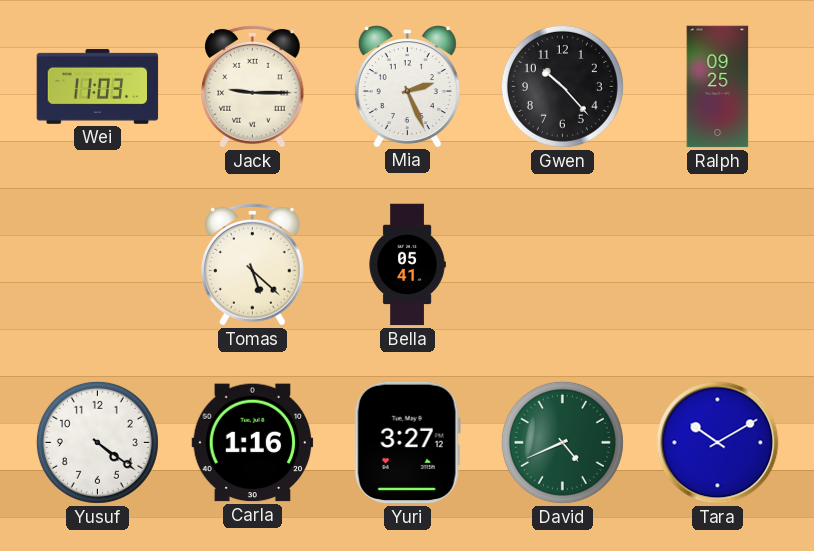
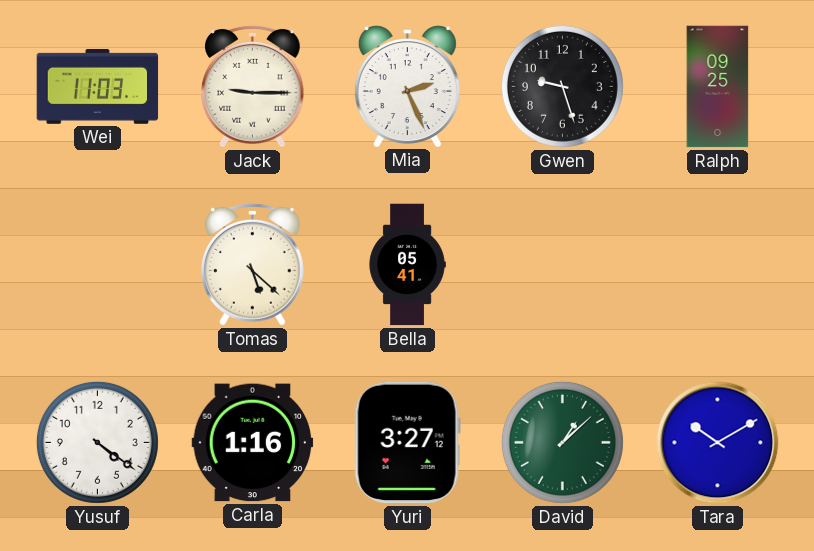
Gwen: 10:23 -> 9:27 (562, 86)
David: 4:41 -> 1:08 (562, 442)
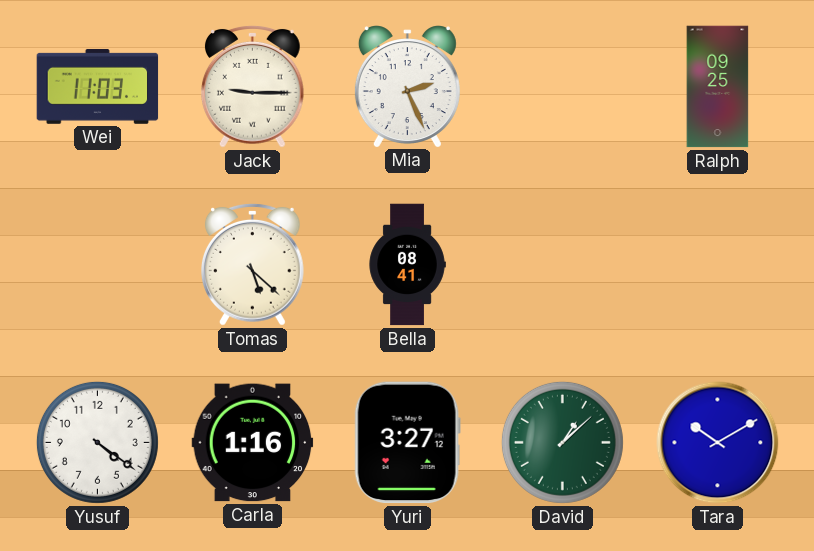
Gwen: 9:27 -> none (562, 86)
Bella: 05:41 -> 08:41 (407, 265)
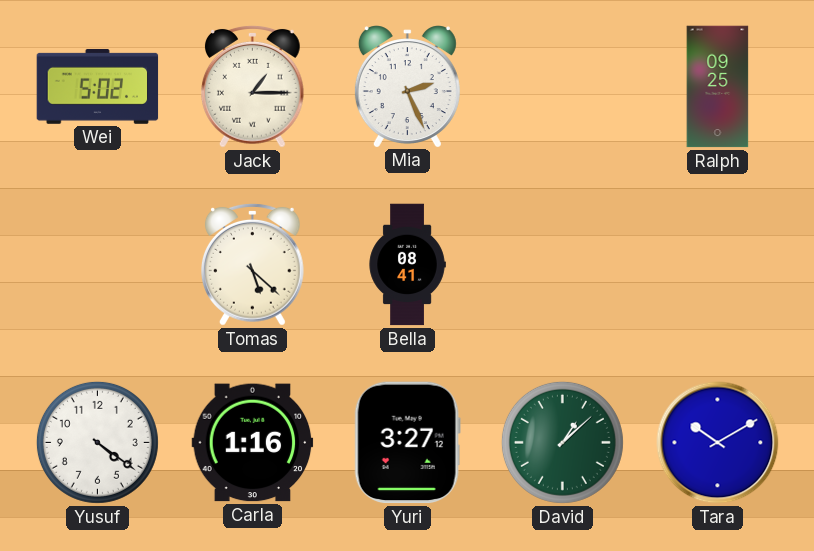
Wei: 11:03 -> 5:02 (98, 86)
Jack: 9:15 -> 1:15 (253, 87)
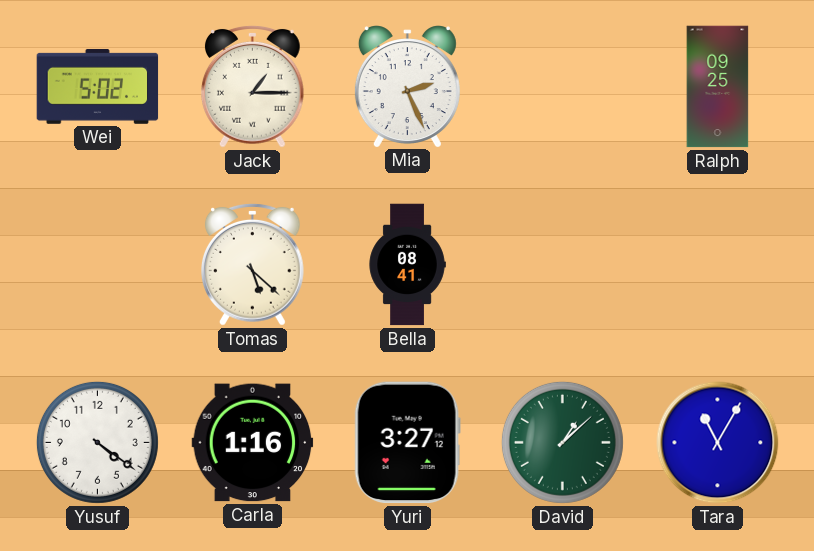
Tara: 10:10 -> 11:05 (718, 443)
